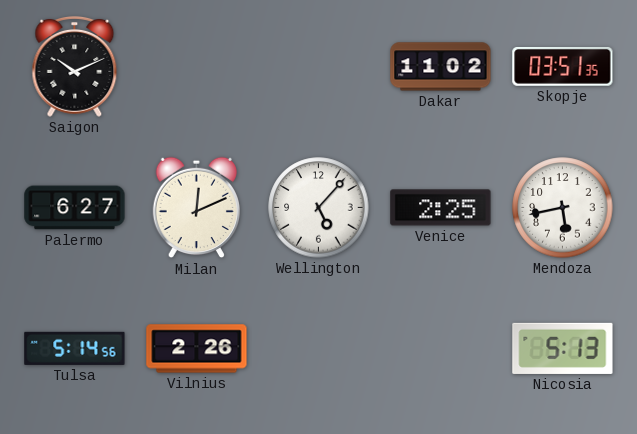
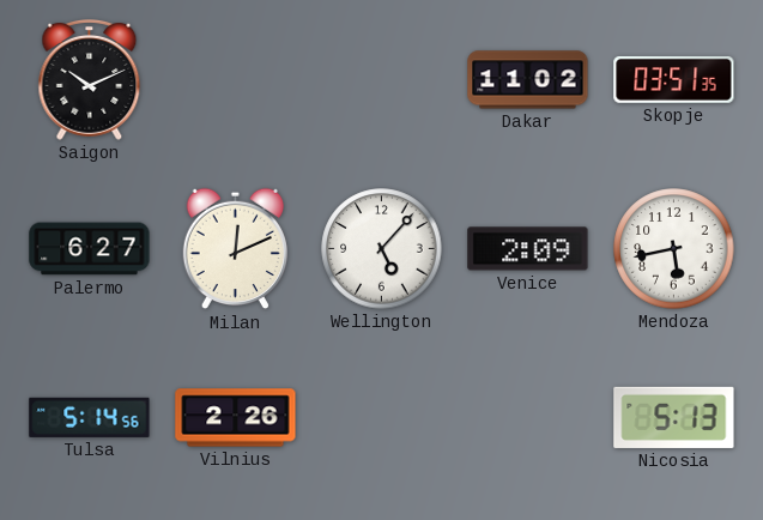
Venice: 2:25 -> 2:09 (528, 249)
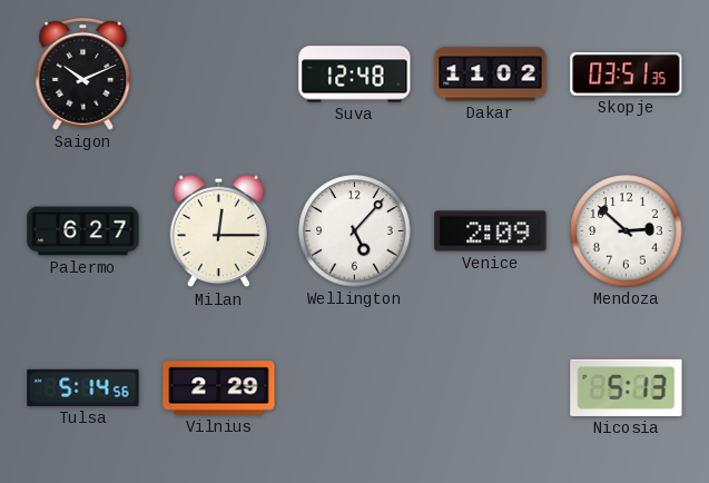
Suva: none -> 12:48 (355, 75)
Milan: 12:11 -> 12:15 (218, 231)
Mendoza: 5:43 -> 2:52 (627, 231)
Vilnius: 2:26 -> 2:29 (219, 388)
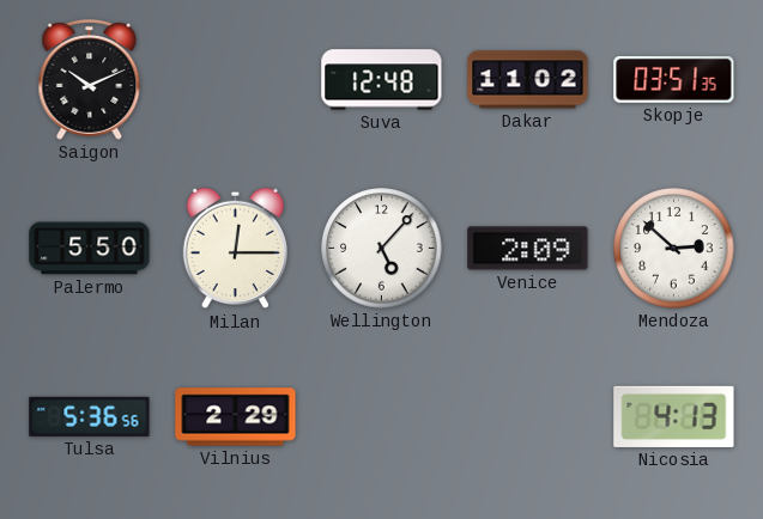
Palermo: 6:27 -> 5:50 (90, 249)
Tulsa: 5:14 -> 5:36 (90, 416)
Nicosia: 5:13 -> 4:13 (674, 416)
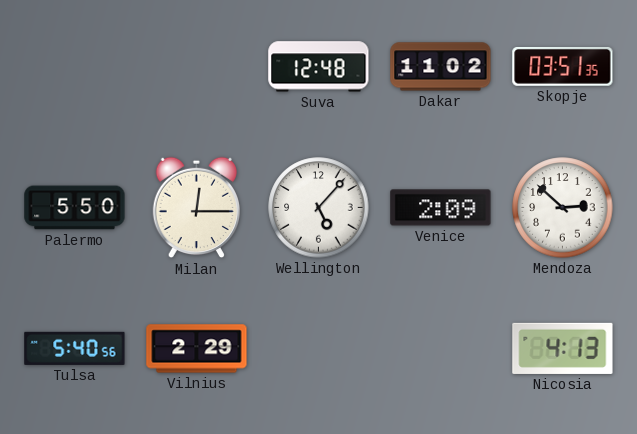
Saigon: 10:11 -> none (90, 79)
Tulsa: 5:36 -> 5:40 (75, 348)
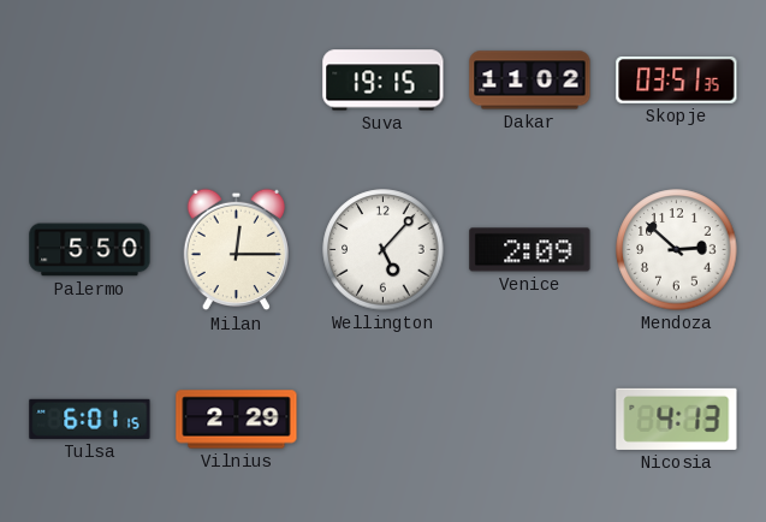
Suva: 12:48 -> 19:15 (384, 81)
Tulsa: 5:40 -> 6:01 (90, 419)
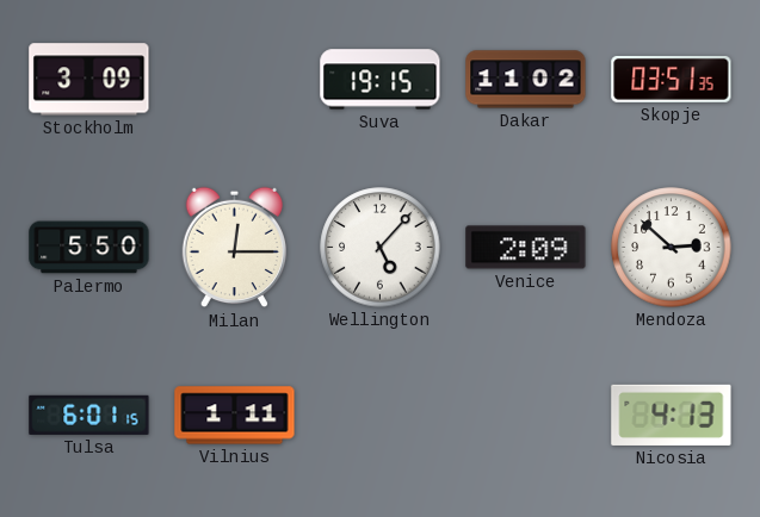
Stockholm: none -> 3:09 (89, 80)
Vilnius: 2:29 -> 1:11 (235, 416)
